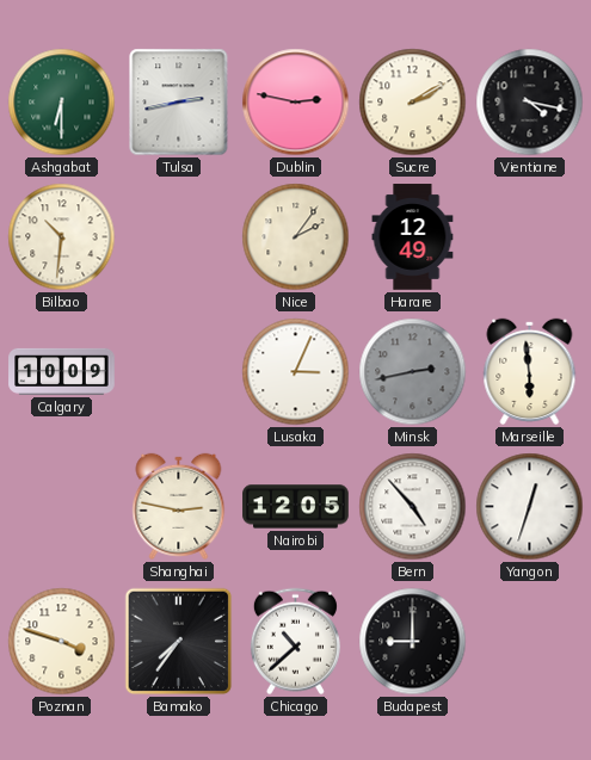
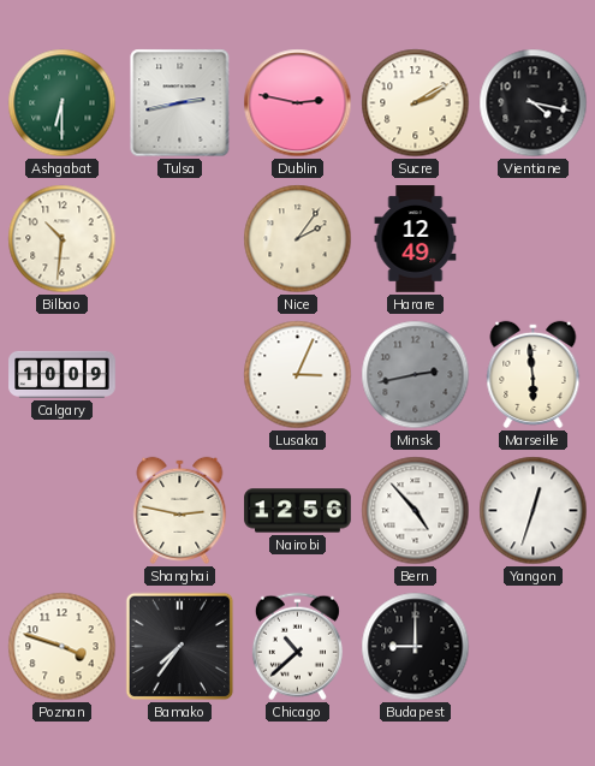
Nairobi: 12:05 -> 12:56 (298, 511)
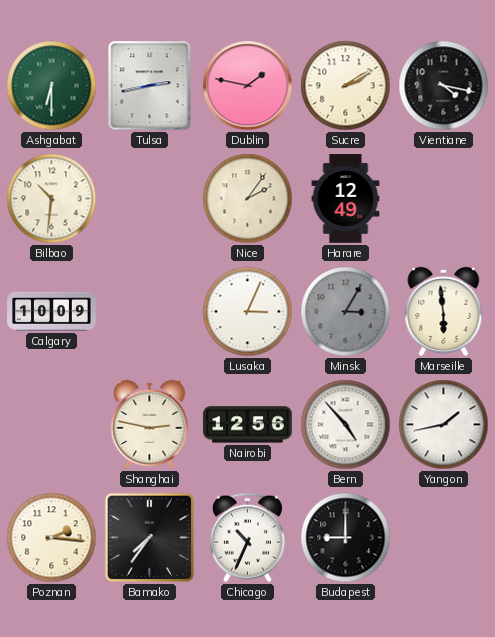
Dublin: 2:47 -> 1:47 (248, 86)
Minsk: 2:43 -> 3:05 (346, 312)
Yangon: 12:33 -> 1:43 (444, 425)
Poznan: 3:48 -> 2:16 (52, 538)
Chicago: 10:38 -> 10:34 (247, 538)
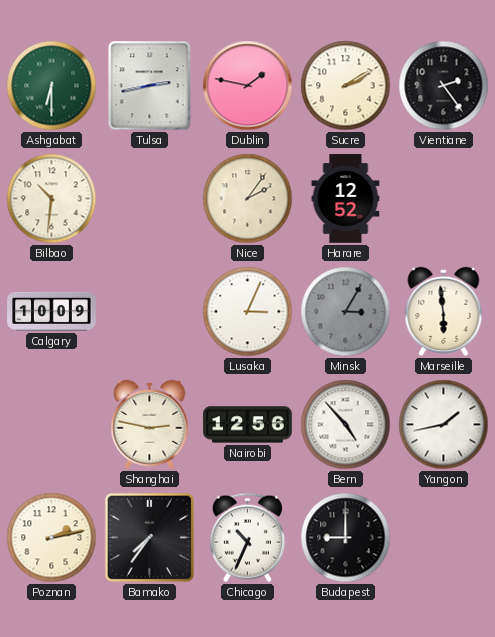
Vientiane: 4:17 -> 2:24 (444, 86)
Harare: 12:49 -> 12:52 (346, 199)
Poznan: 2:16 -> 2:13 (52, 538)
